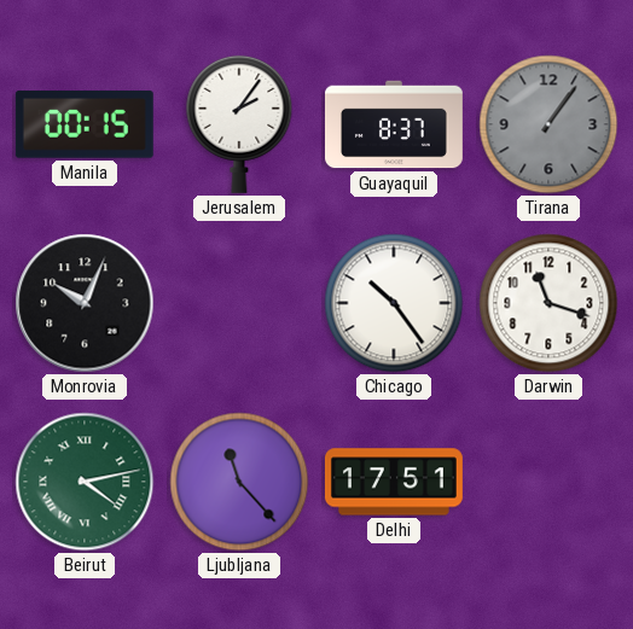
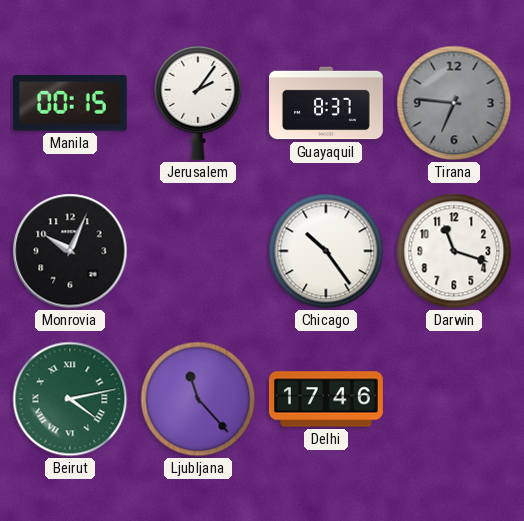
Tirana: 1:06 -> 6:46 (454, 103)
Delhi: 17:51 -> 17:46 (326, 399)
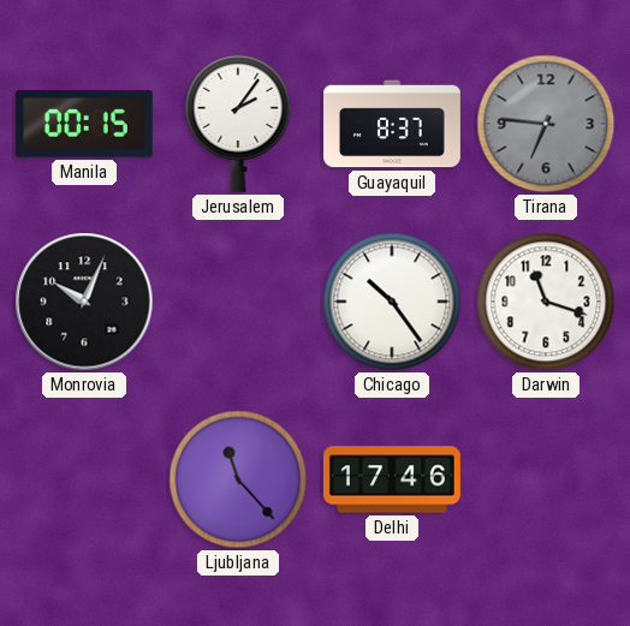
Beirut: 4:13 -> none (70, 399)
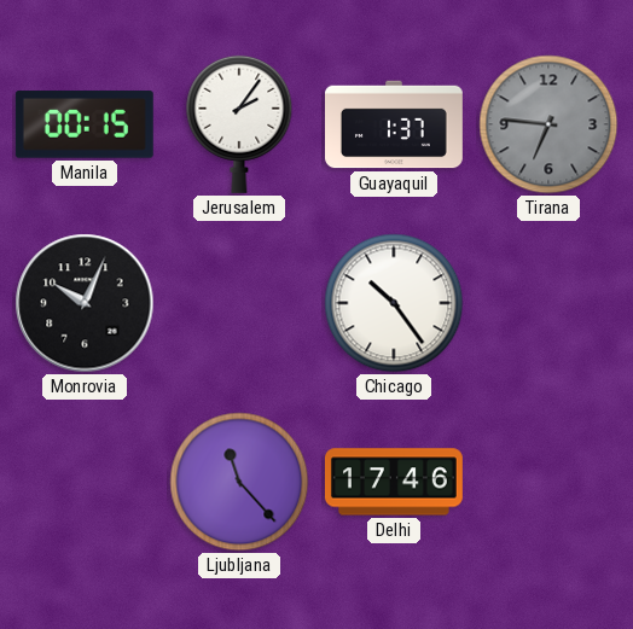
Guayaquil: 8:37 -> 1:37 (395, 124)
Darwin: 11:18 -> none (546, 302)
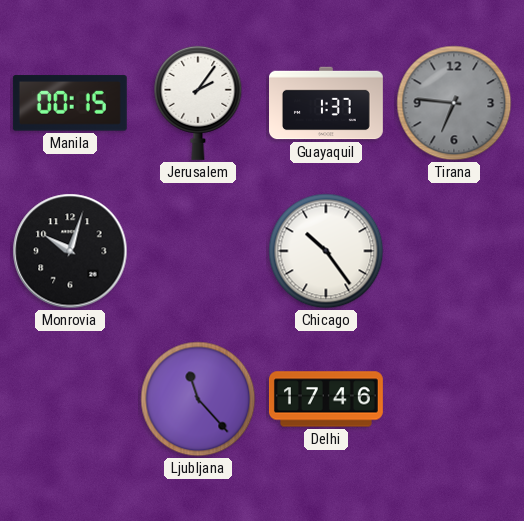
Monrovia: 10:04 -> 10:03 (70, 251)
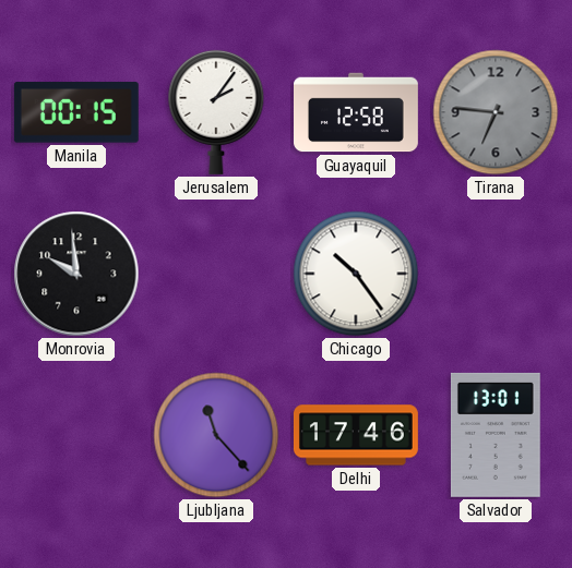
Guayaquil: 1:37 -> 12:58 (357, 112)
Monrovia: 10:03 -> 9:59 (76, 274)
Salvador: none -> 13:01 (496, 435)
